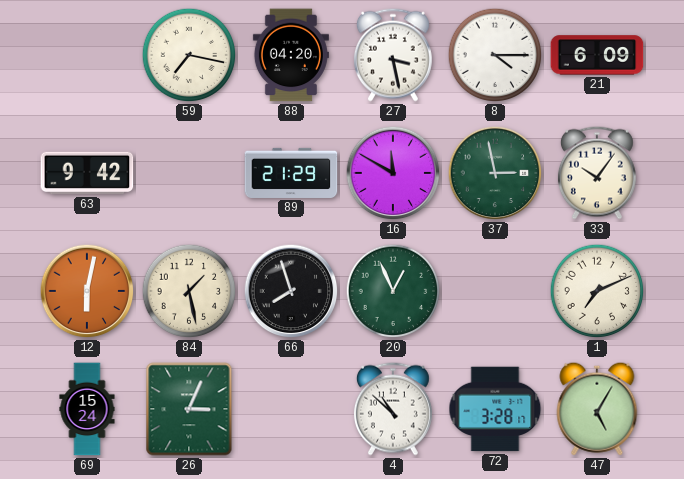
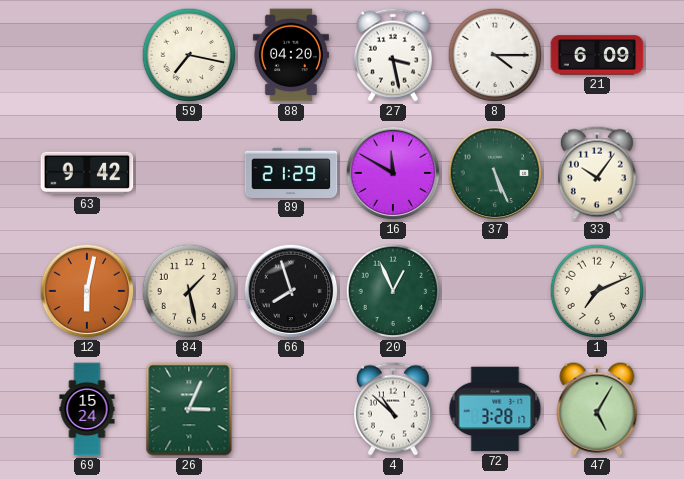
37: 2:58 -> 5:26 (495, 173)
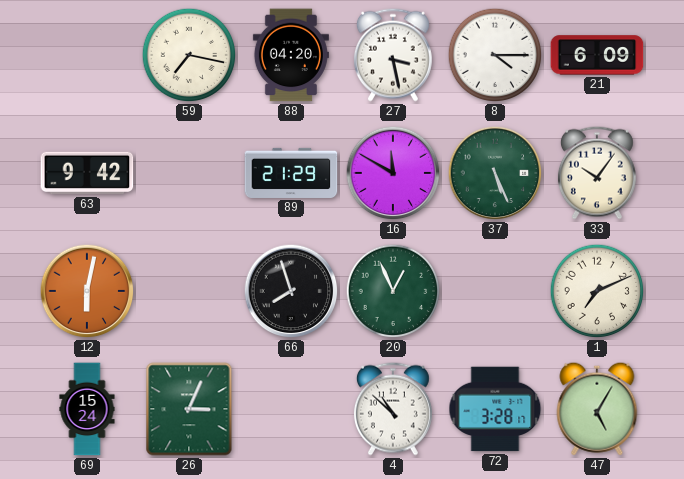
84: 1:28 -> none (189, 291)
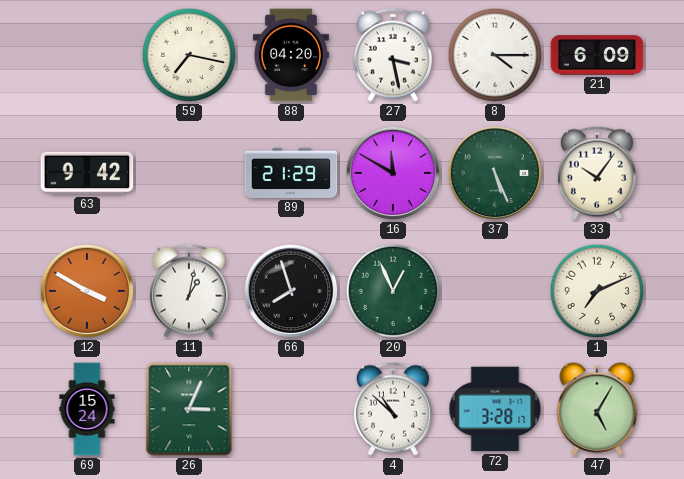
12: 6:02 -> 3:50 (87, 291)
11: none -> 1:02 (189, 291)
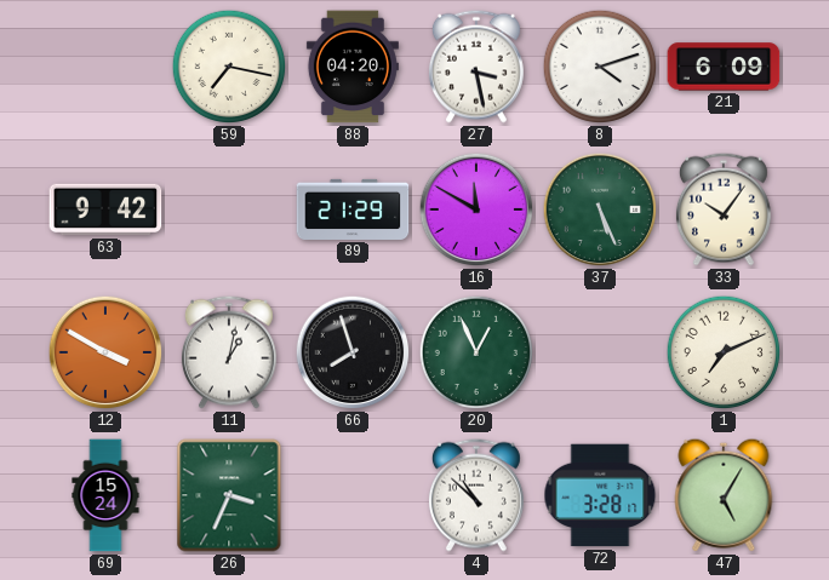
8: 4:15 -> 4:12 (600, 67)
26: 3:04 -> 3:34 (229, 495)
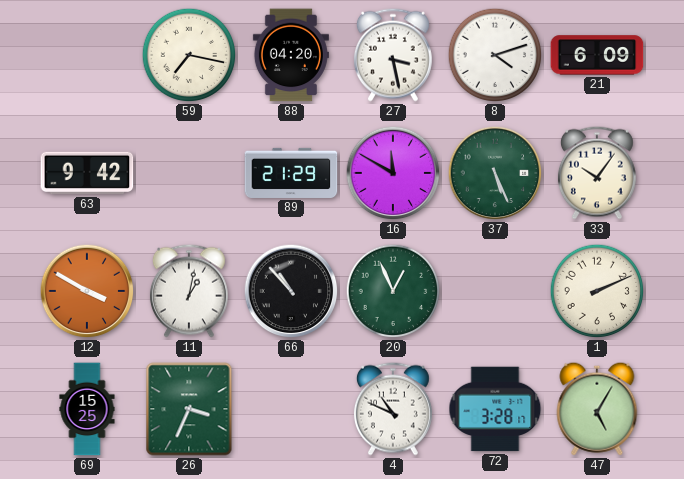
66: 7:57 -> 10:53 (291, 291)
1: 7:11 -> 2:11 (597, 291)
69: 15:24 -> 15:25 (87, 409)
4: 10:52 -> 10:49 (393, 409)
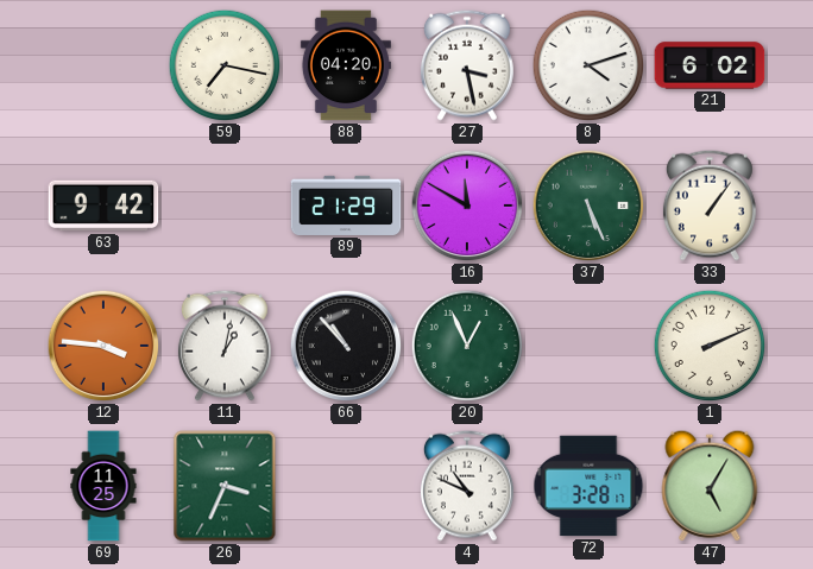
21: 6:09 -> 6:02 (710, 65)
33: 10:06 -> 1:06 (710, 206)
12: 3:50 -> 3:46 (103, 346)
69: 15:25 -> 11:25 (103, 486)
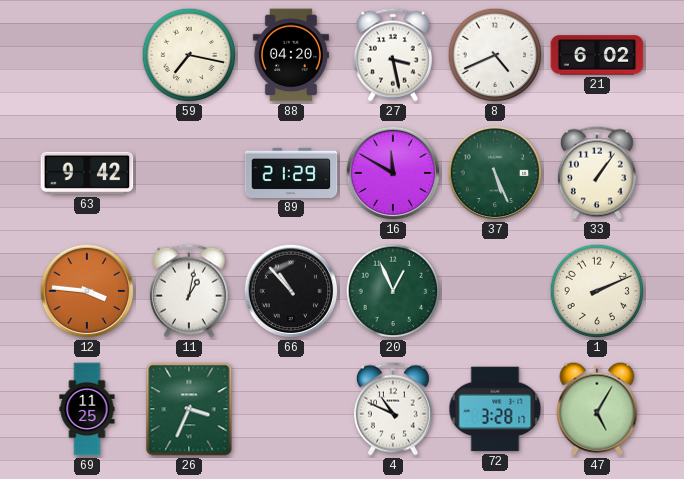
8: 4:12 -> 4:41 (495, 55)
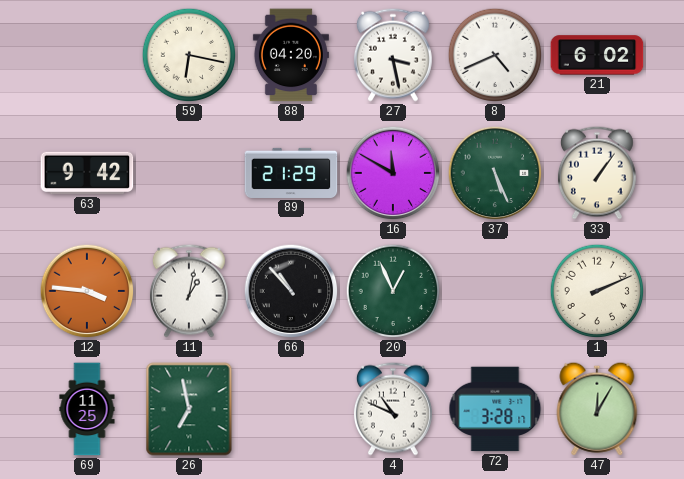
59: 7:17 -> 6:17 (189, 55)
26: 3:34 -> 6:58 (189, 409)
47: 5:05 -> 12:05 (597, 409)
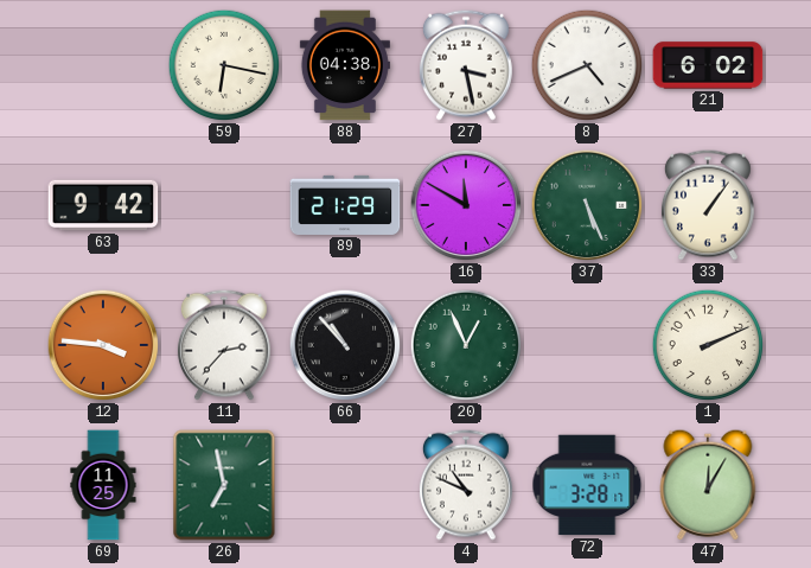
88: 04:20 -> 04:38 (345, 65)
11: 1:02 -> 2:37 (224, 345)
